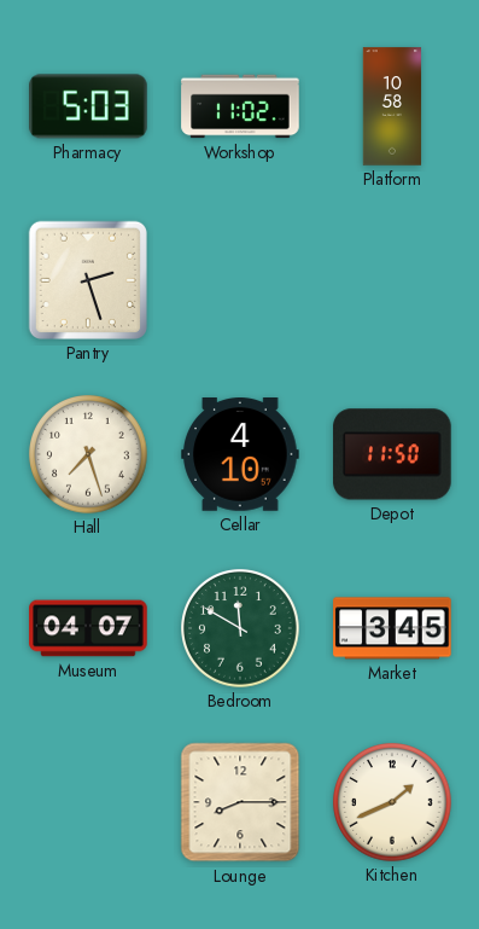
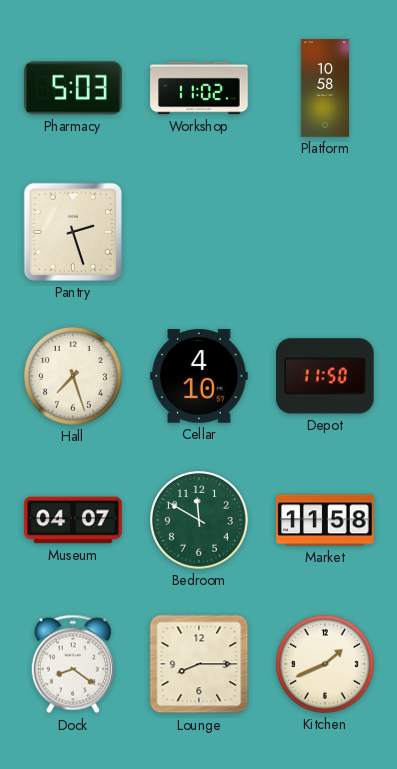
Market: 3:45 -> 11:58 (325, 520)
Dock: none -> 8:21 (72, 664)
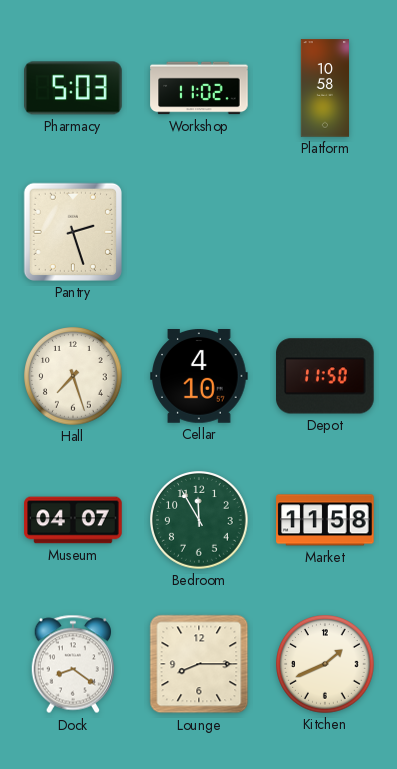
Bedroom: 11:50 -> 11:55 (199, 520)
